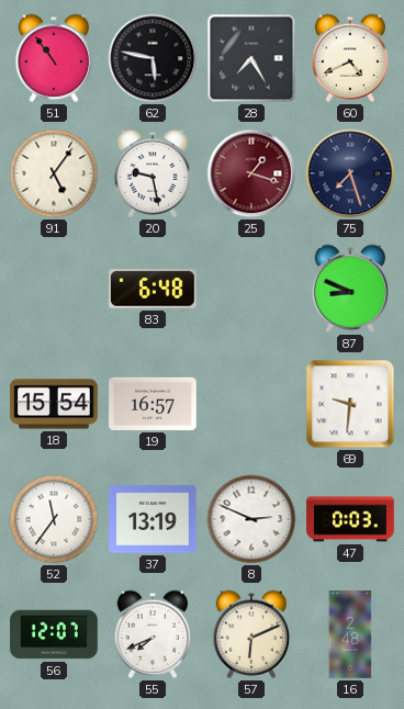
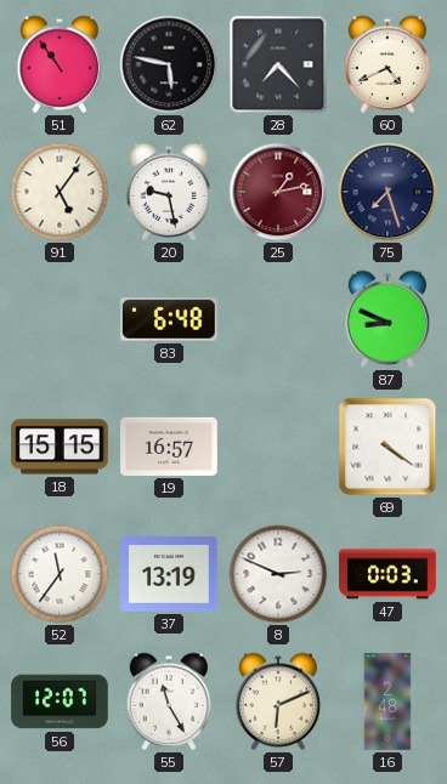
28: 7:25 -> 7:23 (278, 64)
25: 1:18 -> 1:13 (278, 192)
18: 15:54 -> 15:15 (60, 447)
69: 9:31 -> 4:21 (387, 447)
55: 7:41 -> 11:25 (169, 701)
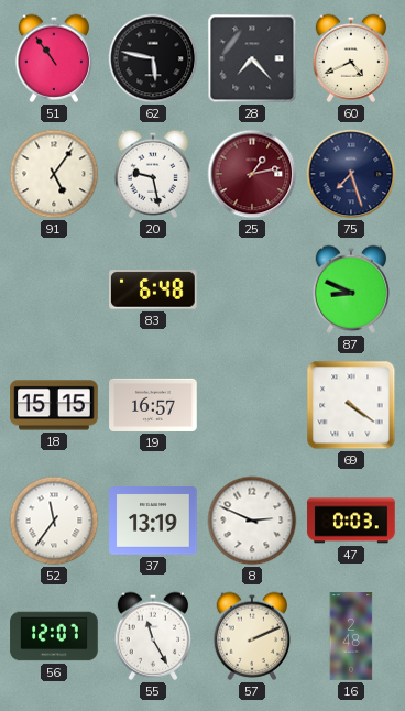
57: 6:11 -> 2:11 (252, 636)
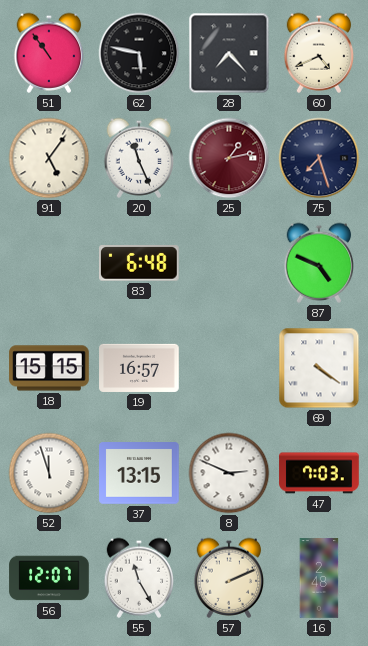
20: 9:28 -> 11:26 (139, 158)
87: 8:49 -> 4:49 (319, 263)
52: 11:36 -> 11:57 (49, 473)
37: 13:19 -> 13:15 (139, 473)
47: 0:03 -> 7:03 (319, 473)
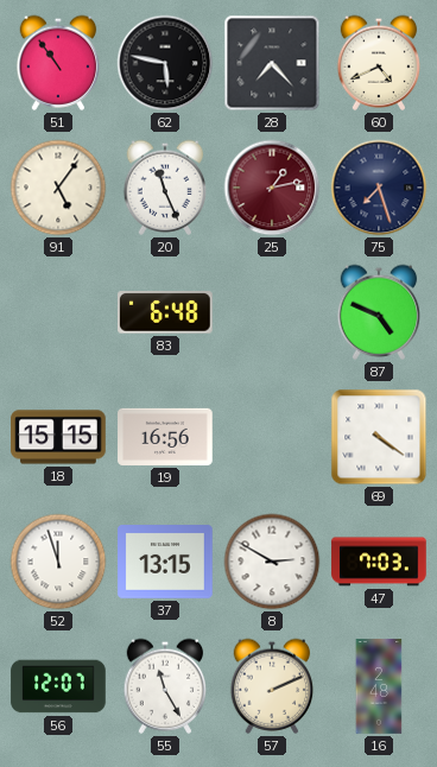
19: 16:57 -> 16:56 (165, 437)
8: 2:49 -> 2:50 (272, 562)
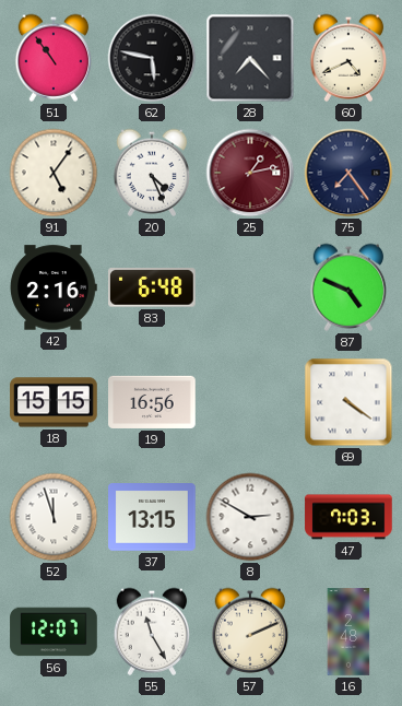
20: 11:26 -> 4:26 (152, 173)
75: 7:27 -> 7:24 (348, 173)
42: none -> 2:16 (54, 287)
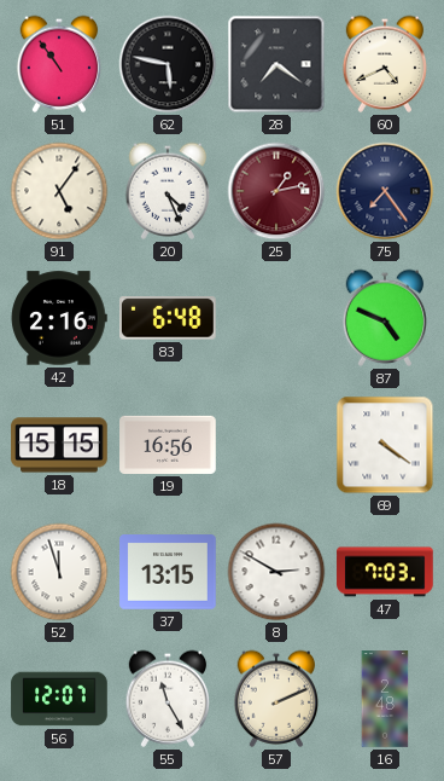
28: 7:23 -> 7:21 (276, 64)
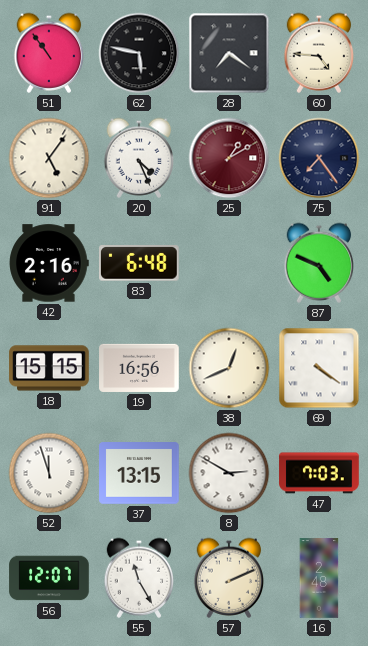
60: 4:41 -> 4:46 (319, 53)
25: 1:13 -> 1:10 (229, 158)
38: none -> 12:41 (229, 368)
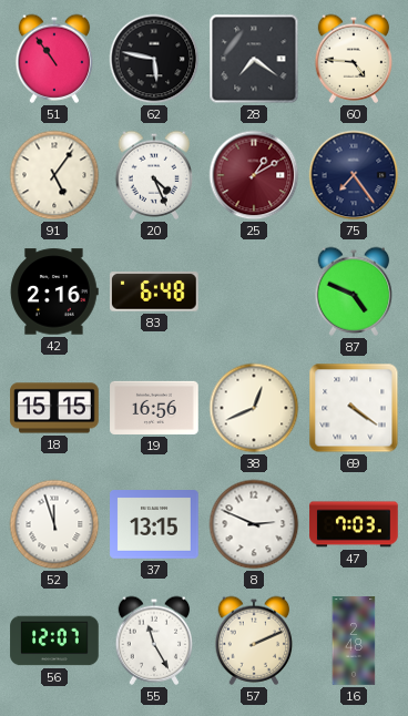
8: 2:50 -> 2:49 (254, 524)
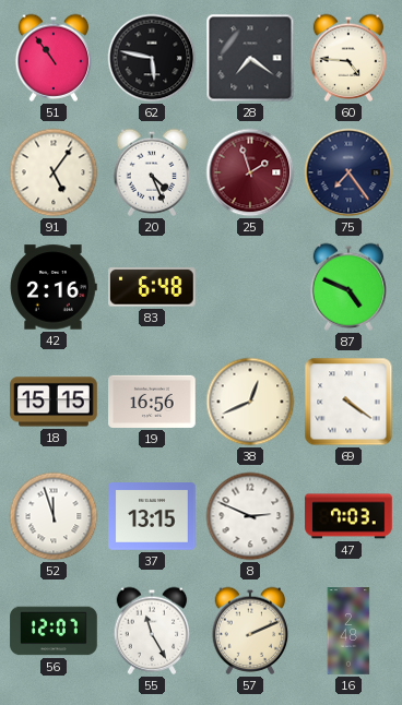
25: 1:10 -> 1:57 (250, 172)
